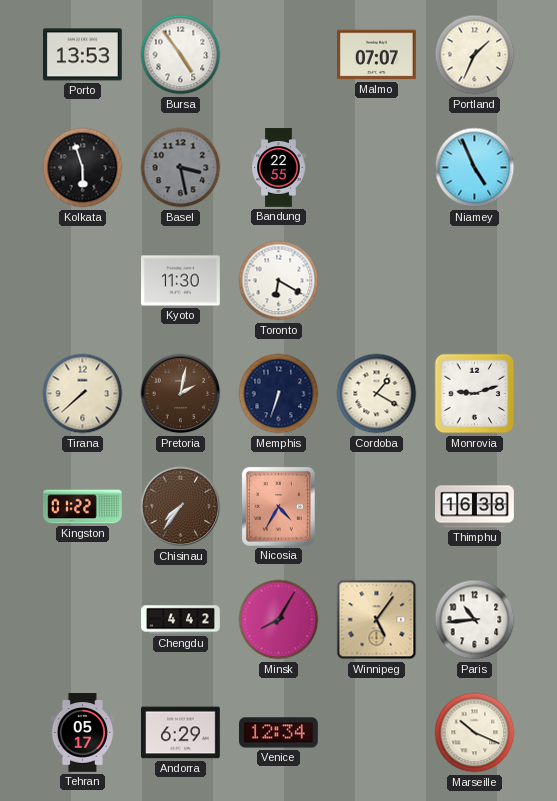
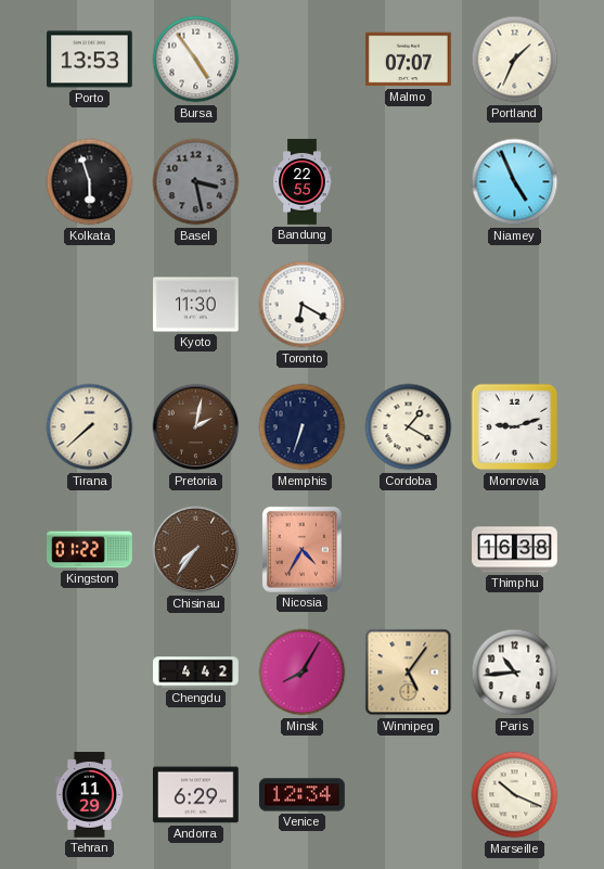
Tehran: 05:17 -> 11:29 (90, 795)
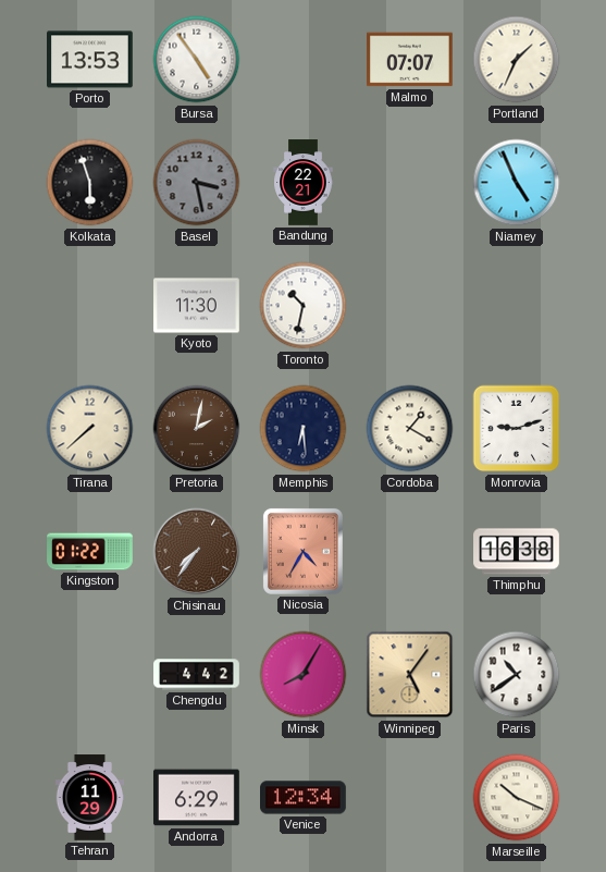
Bandung: 22:55 -> 22:21 (304, 183)
Toronto: 6:20 -> 10:32 (304, 306)
Memphis: 6:33 -> 6:29 (304, 429)
Paris: 10:44 -> 10:39 (517, 675)
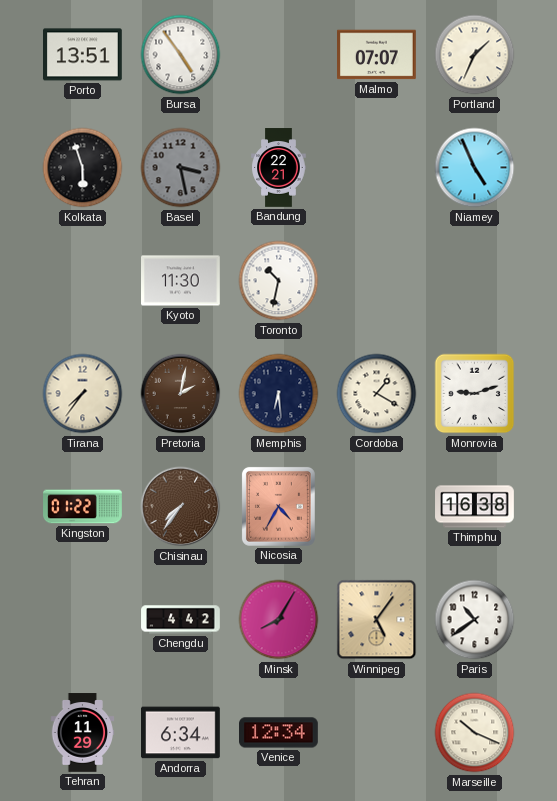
Porto: 13:53 -> 13:51 (83, 55)
Tirana: 7:38 -> 7:36 (83, 394)
Andorra: 6:29 -> 6:34 (181, 733)
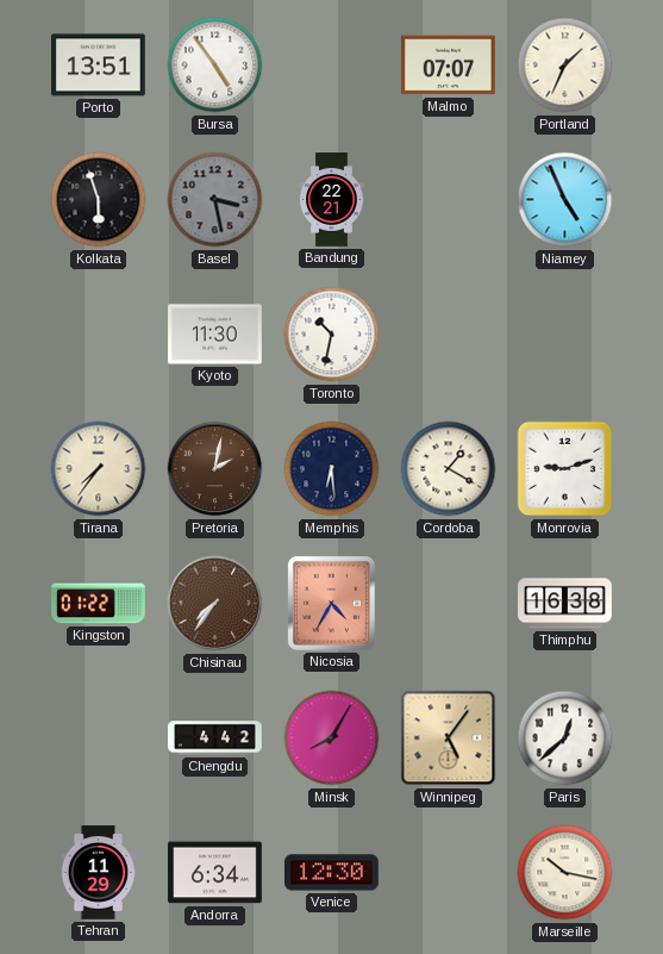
Paris: 10:39 -> 12:38 (565, 738)
Venice: 12:34 -> 12:30 (332, 873)
Marseille: 10:19 -> 10:17 (565, 873)
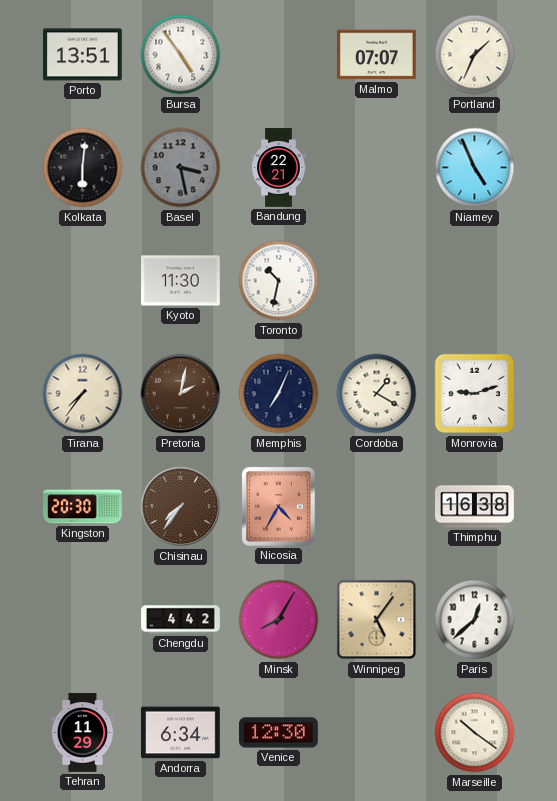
Kolkata: 5:57 -> 6:01 (83, 168)
Memphis: 6:29 -> 7:04 (279, 394)
Kingston: 01:22 -> 20:30 (83, 507)
Marseille: 10:17 -> 10:21 (475, 733)
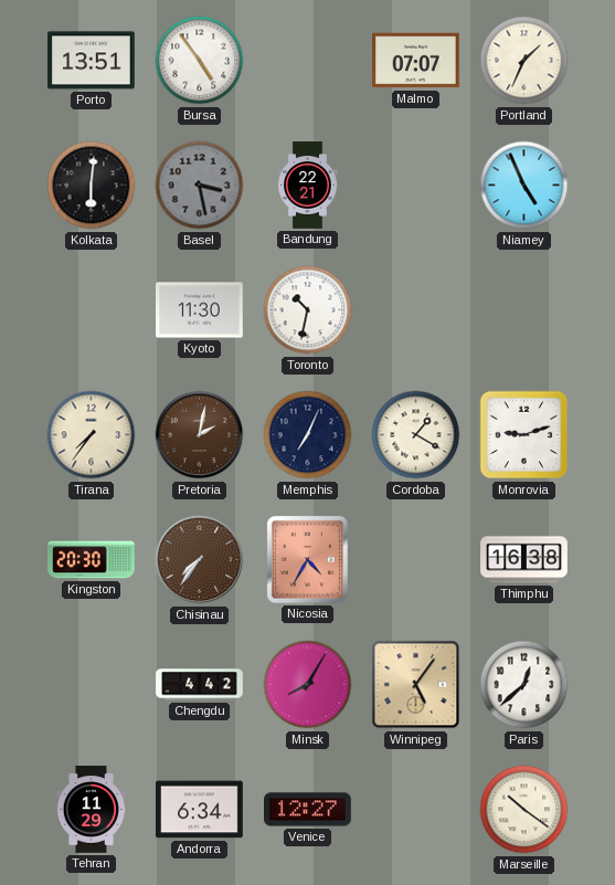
Venice: 12:30 -> 12:27 (308, 810)
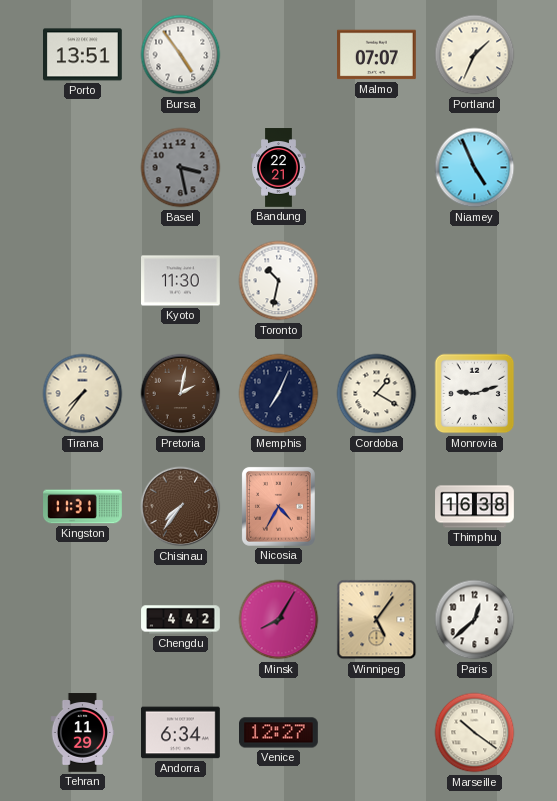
Kolkata: 6:01 -> none (92, 186)
Kingston: 20:30 -> 11:31 (83, 507)
